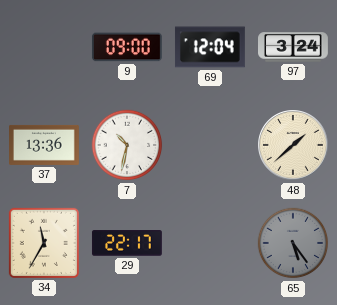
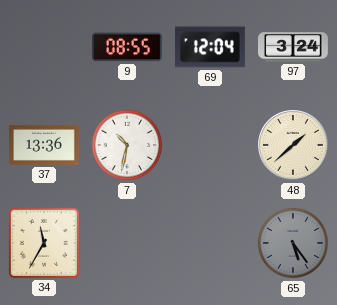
9: 09:00 -> 08:55 (127, 47)
29: 22:17 -> none (127, 243)
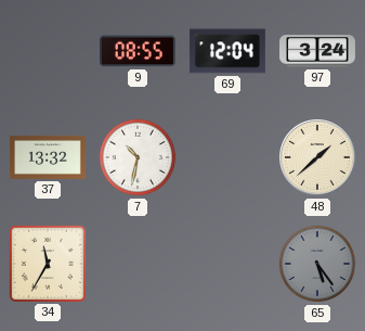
37: 13:36 -> 13:32 (49, 157)
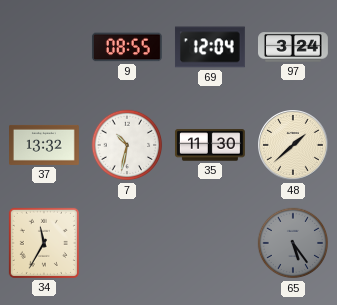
35: none -> 11:30 (210, 145)
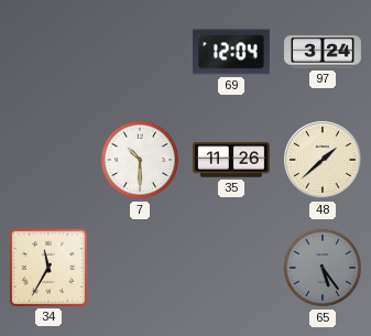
9: 08:55 -> none (127, 47)
37: 13:32 -> none (45, 145)
7: 10:32 -> 10:30 (140, 160)
35: 11:30 -> 11:26 (231, 160)
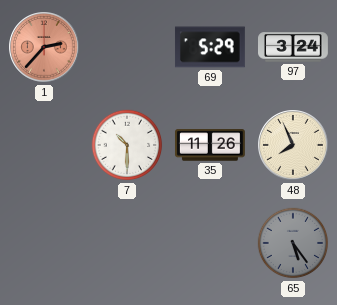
1: none -> 2:37 (44, 47)
69: 12:04 -> 5:29 (210, 47)
48: 1:38 -> 7:56 (293, 145)
34: 11:35 -> none (48, 268)
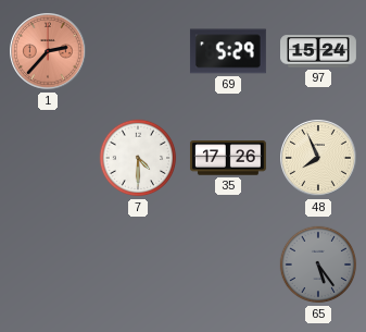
97: 3:24 -> 15:24 (319, 51)
7: 10:30 -> 4:30 (138, 158)
35: 11:26 -> 17:26 (228, 158)
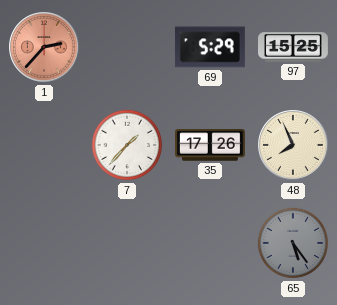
97: 15:24 -> 15:25 (294, 47)
7: 4:30 -> 1:37 (127, 145)
